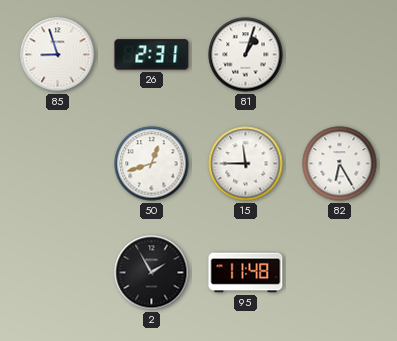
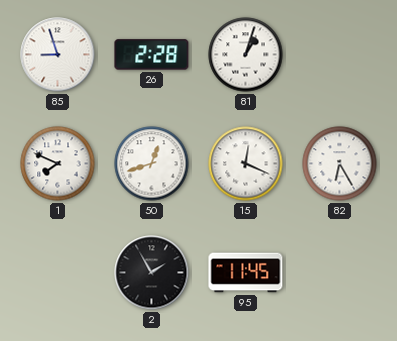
26: 2:31 -> 2:28 (152, 55)
1: none -> 7:49 (58, 164)
15: 11:45 -> 12:19 (246, 164)
95: 11:48 -> 11:45 (246, 273)
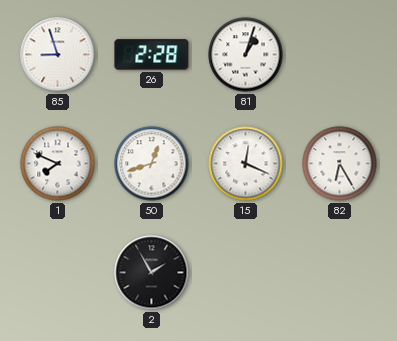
95: 11:45 -> none (246, 273)
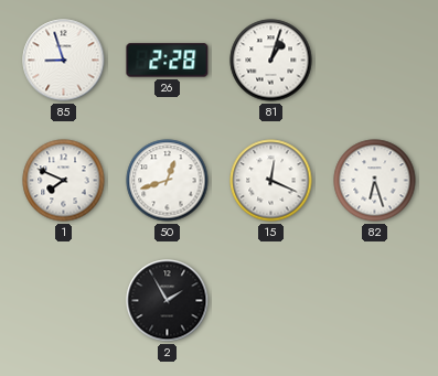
82: 6:25 -> 6:27 (375, 181)
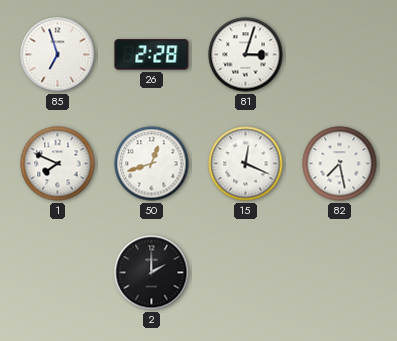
85: 8:57 -> 6:57 (58, 55)
81: 1:03 -> 3:03 (246, 55)
82: 6:27 -> 7:28 (340, 164)
2: 1:55 -> 2:00 (152, 273)
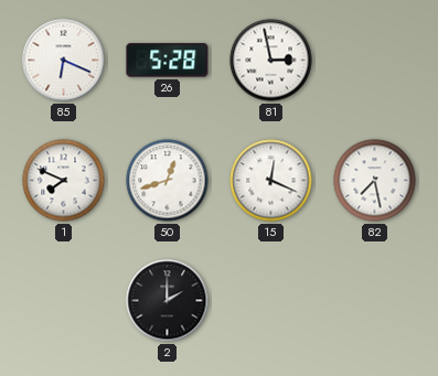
85: 6:57 -> 6:19 (64, 61)
26: 2:28 -> 5:28 (168, 61)
81: 3:03 -> 2:58 (271, 61)
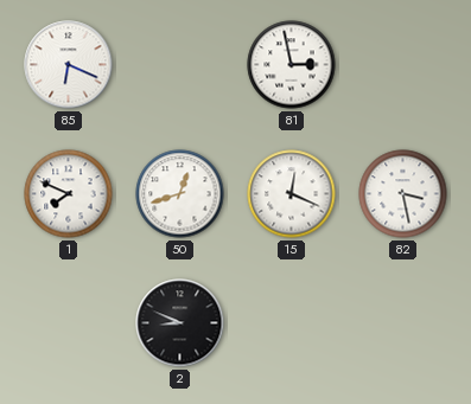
26: 5:28 -> none (168, 61)
82: 7:28 -> 3:28 (403, 194)
2: 2:00 -> 8:49 (180, 323)
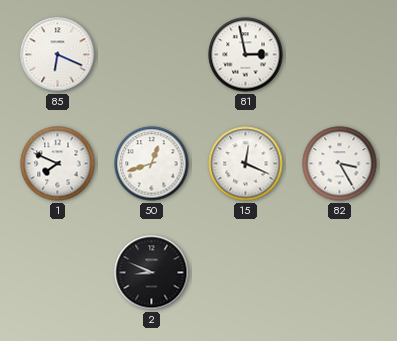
82: 3:28 -> 3:25 (340, 164)
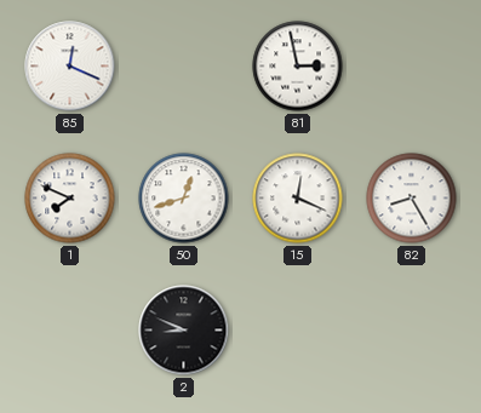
85: 6:19 -> 12:19 (70, 67)
82: 3:25 -> 8:25 (412, 199)
